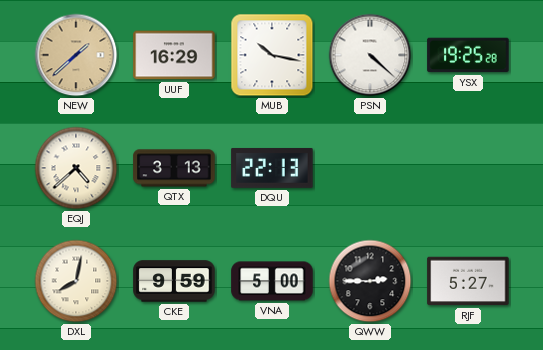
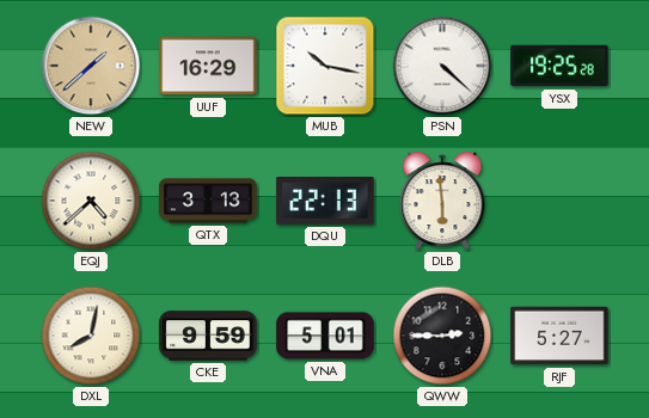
DLB: none -> 5:59 (442, 201)
VNA: 5:00 -> 5:01 (325, 336)
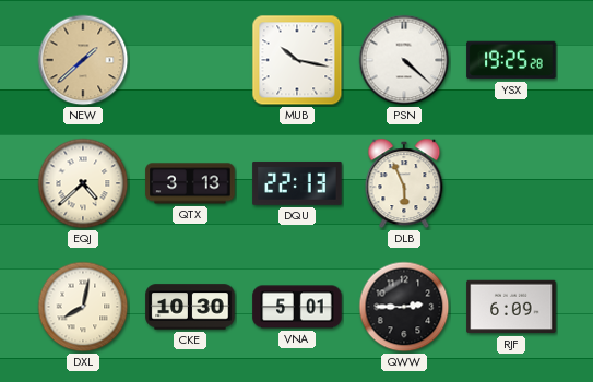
UUF: 16:29 -> none (208, 66)
DLB: 5:59 -> 5:56 (404, 183)
CKE: 9:59 -> 10:30 (190, 307)
RJF: 5:27 -> 6:09 (511, 307)
